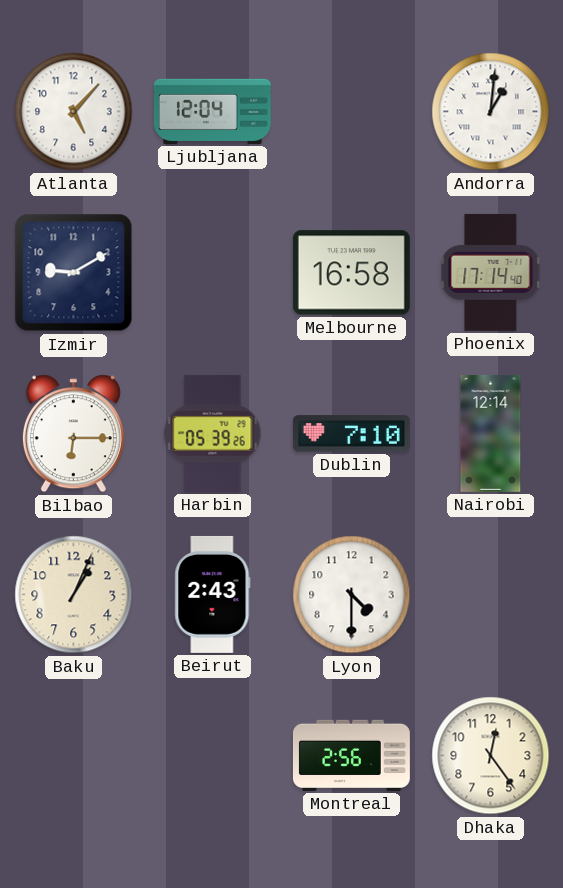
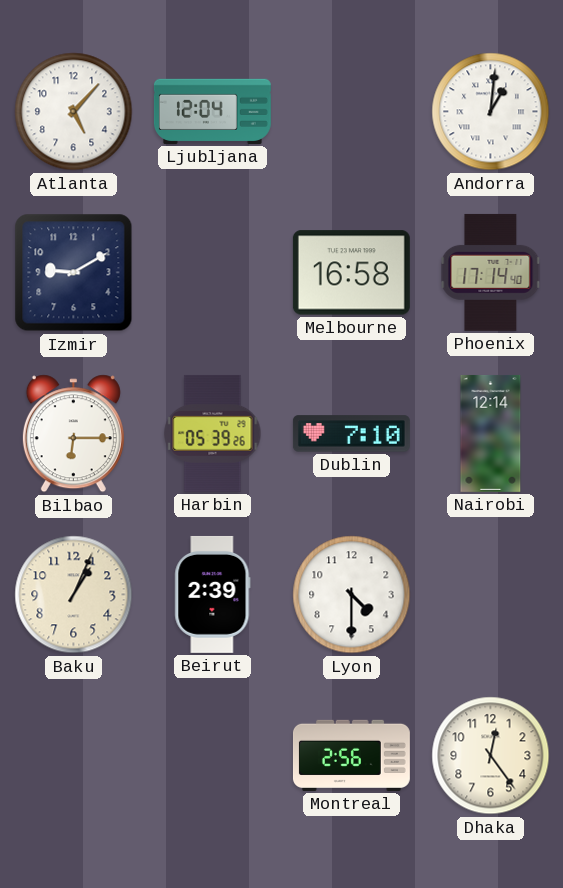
Beirut: 2:43 -> 2:39 (213, 594)
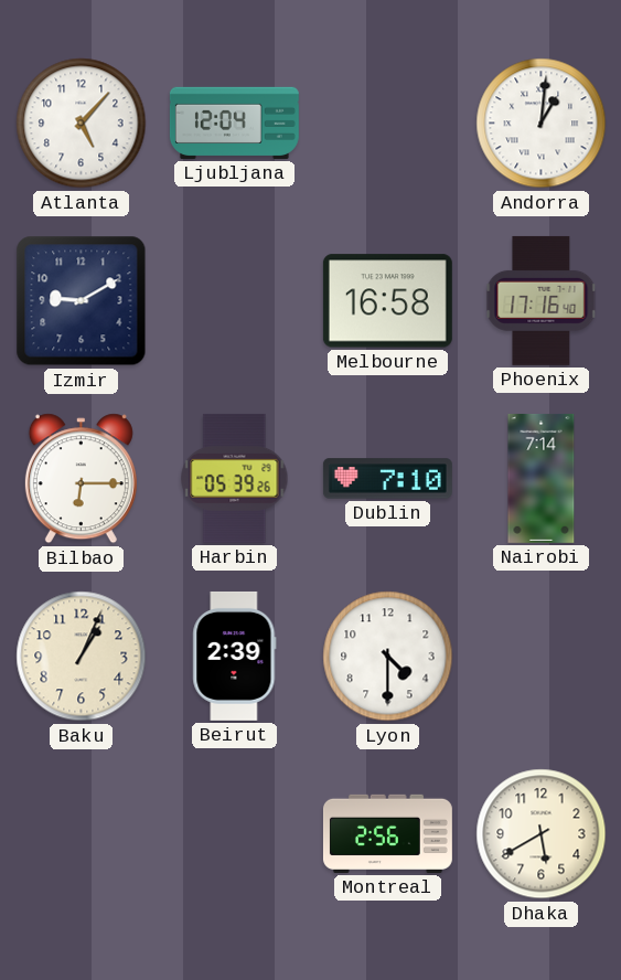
Phoenix: 17:14 -> 17:16 (542, 300)
Nairobi: 12:14 -> 7:14 (542, 478)
Dhaka: 12:24 -> 5:40 (542, 834)
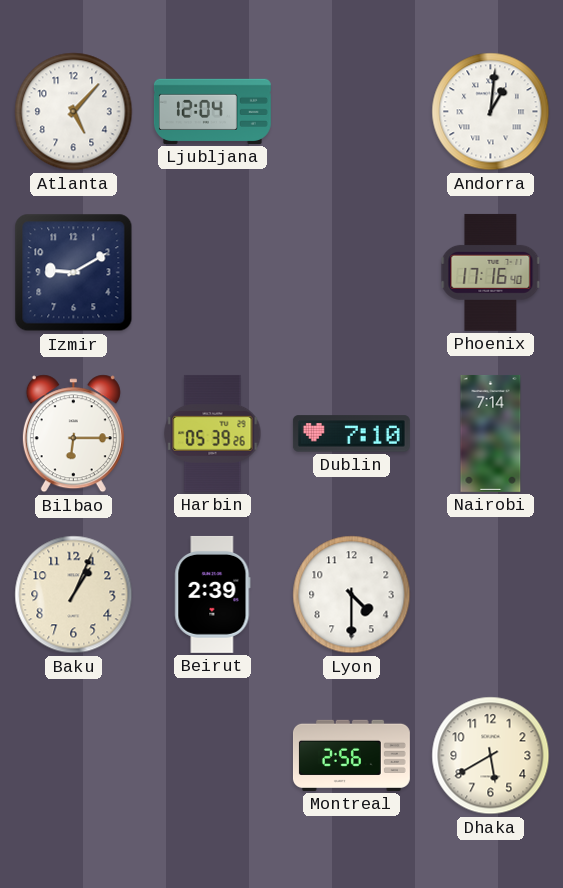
Melbourne: 16:58 -> none (387, 301)
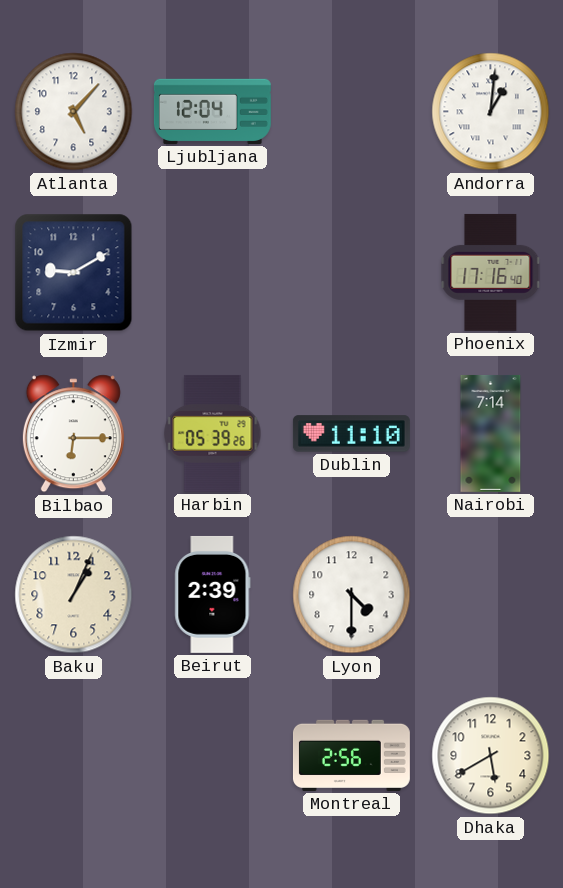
Dublin: 7:10 -> 11:10 (351, 434)
